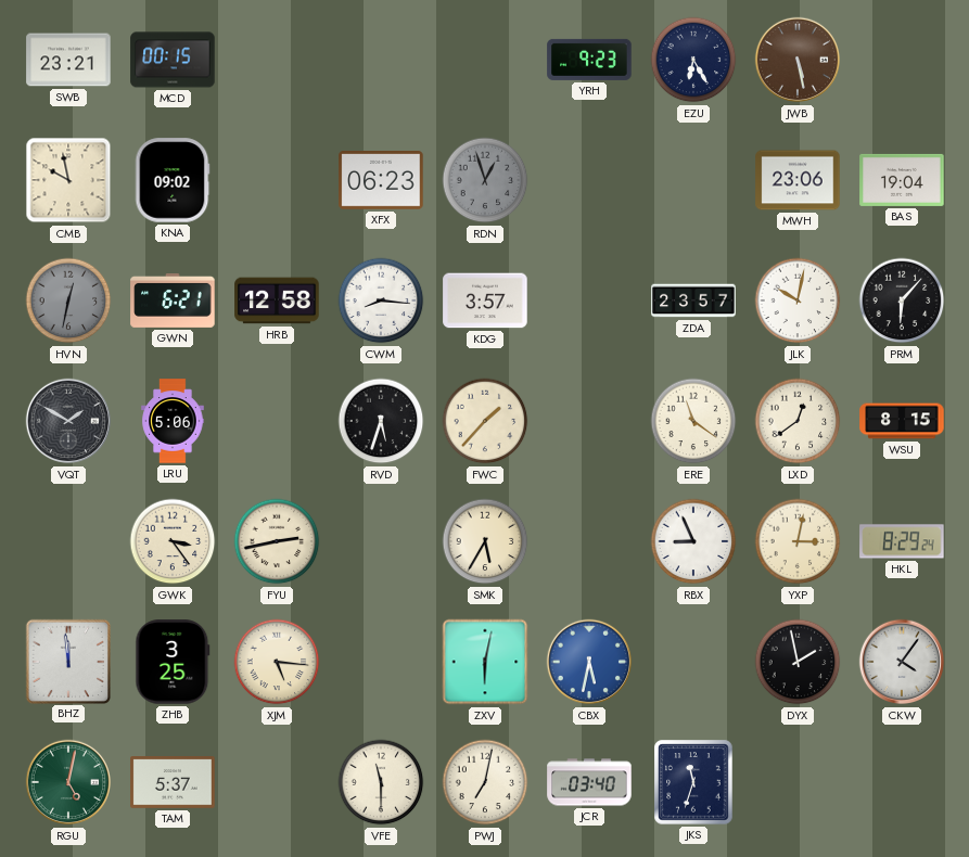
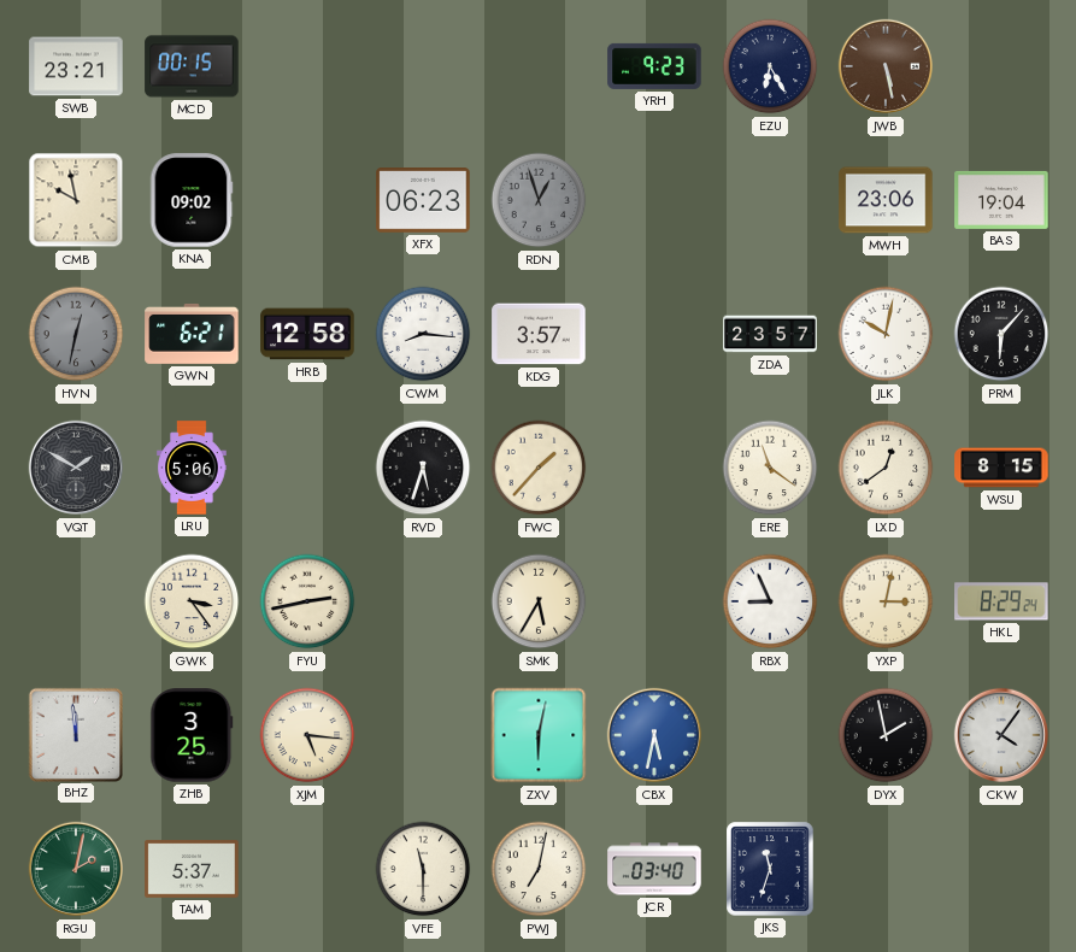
RGU: 5:02 -> 2:02 (76, 869)
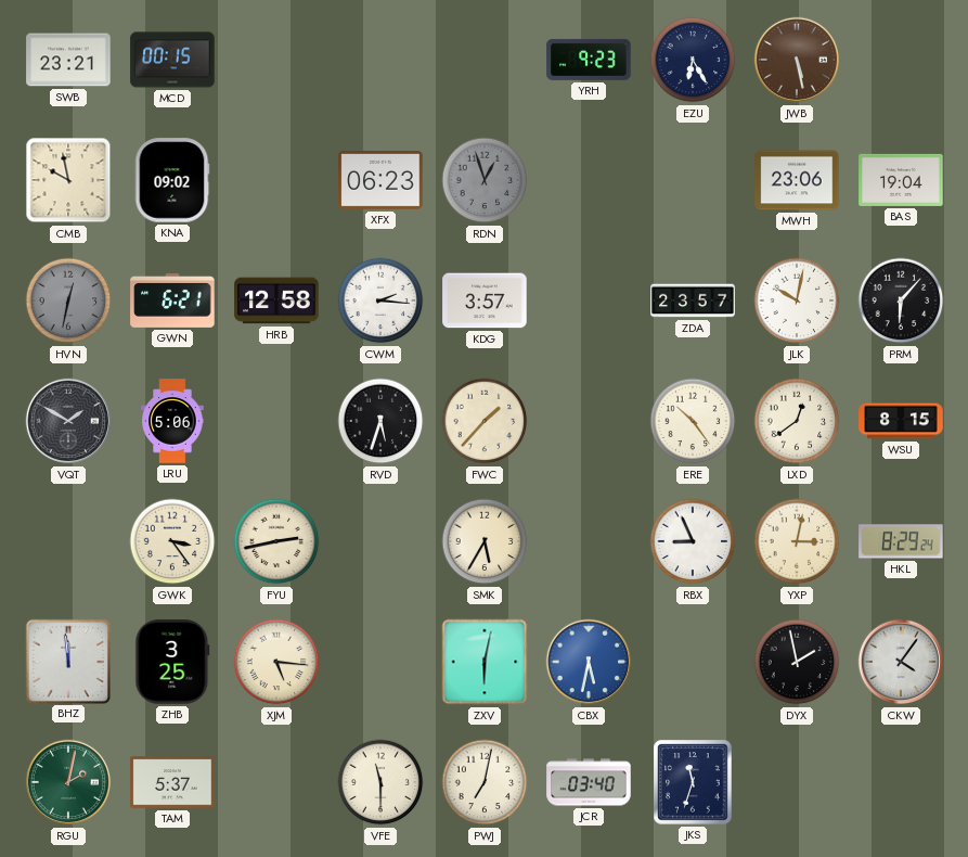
CWM: 8:16 -> 2:16 (380, 300)
ERE: 11:21 -> 10:24 (693, 421)
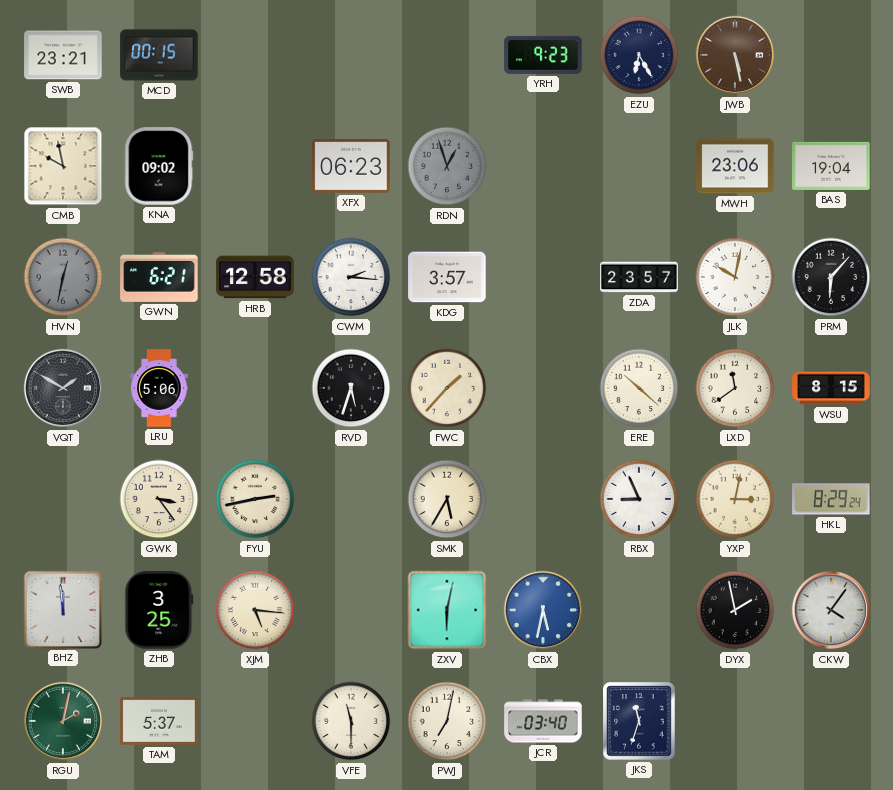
ERE: 10:24 -> 10:22 (639, 388)
LXD: 12:39 -> 11:39 (735, 388)
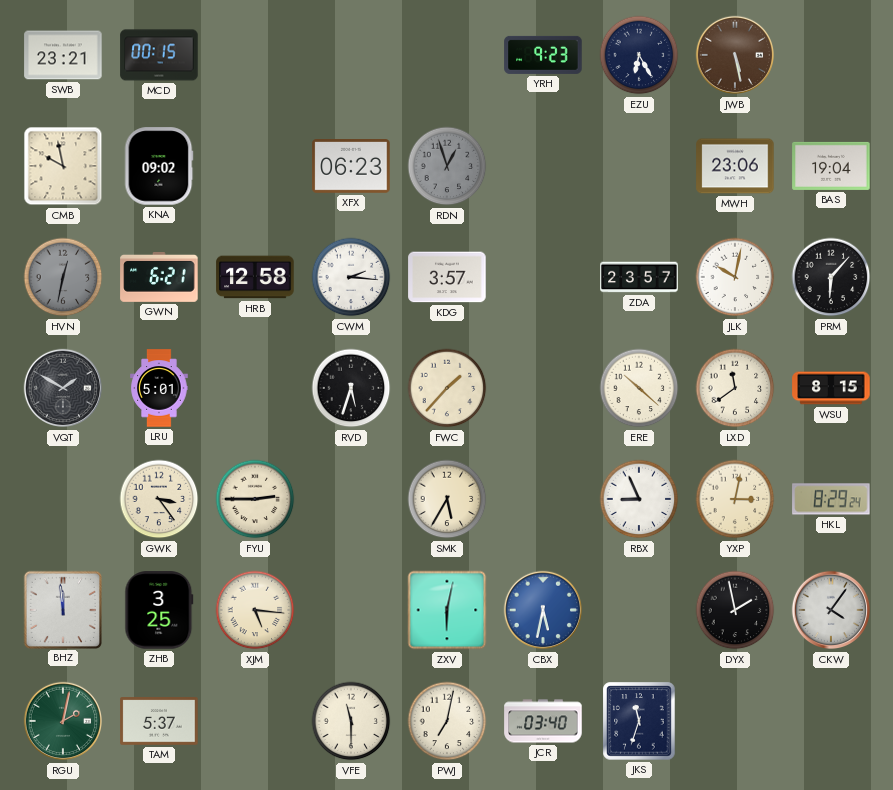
LRU: 5:06 -> 5:01 (159, 388)
FYU: 2:43 -> 2:45 (255, 499)
